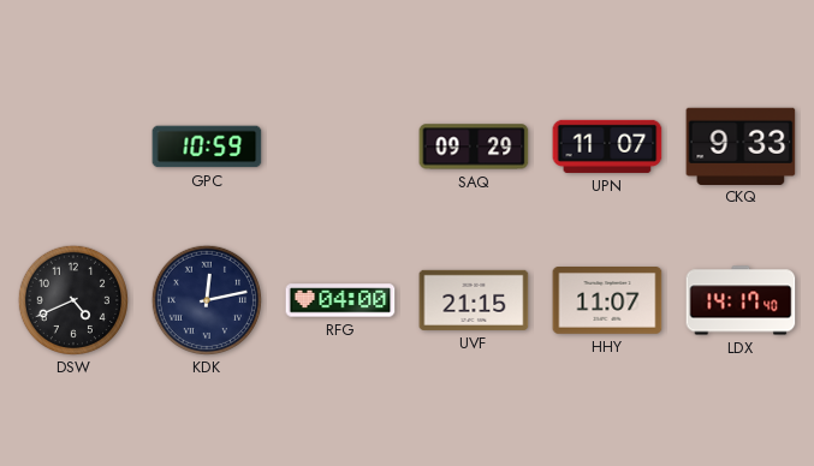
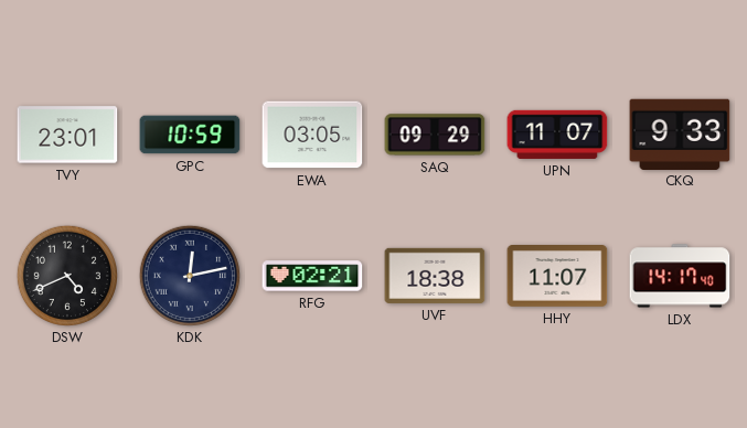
TVY: none -> 23:01 (67, 135)
EWA: none -> 03:05 (312, 135)
RFG: 04:00 -> 02:21 (312, 276)
UVF: 21:15 -> 18:38 (435, 276)
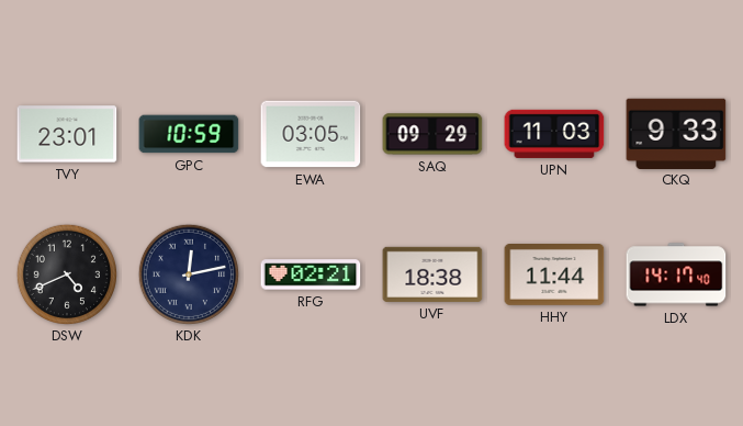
UPN: 11:07 -> 11:03 (554, 134)
HHY: 11:07 -> 11:44 (554, 276)
